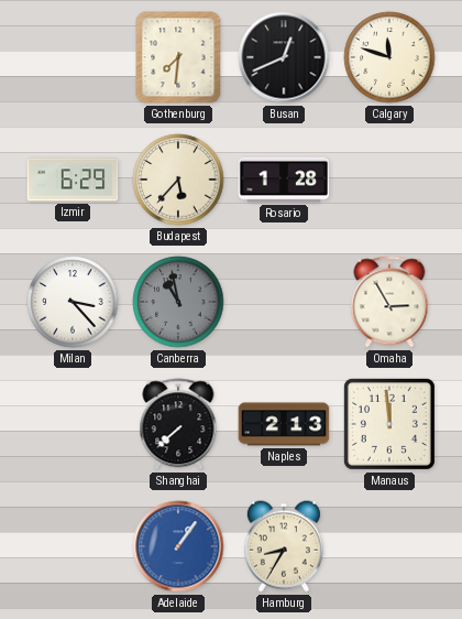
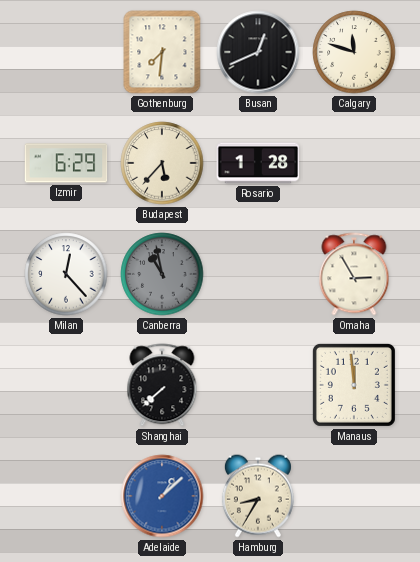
Milan: 3:23 -> 12:23 (66, 274)
Naples: 2:13 -> none (284, 424)
Adelaide: 1:06 -> 1:08 (162, 496)
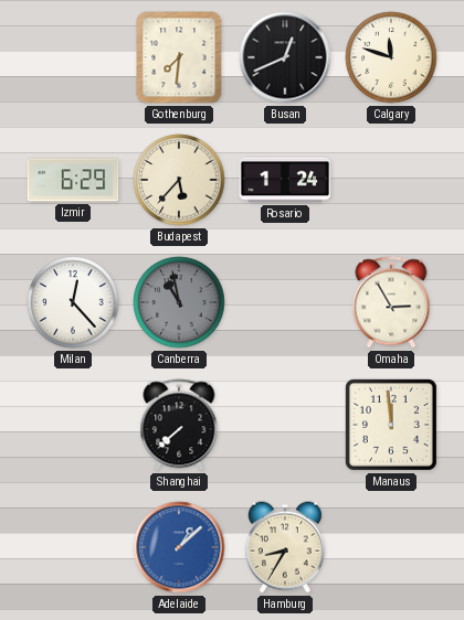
Rosario: 1:28 -> 1:24 (285, 180)
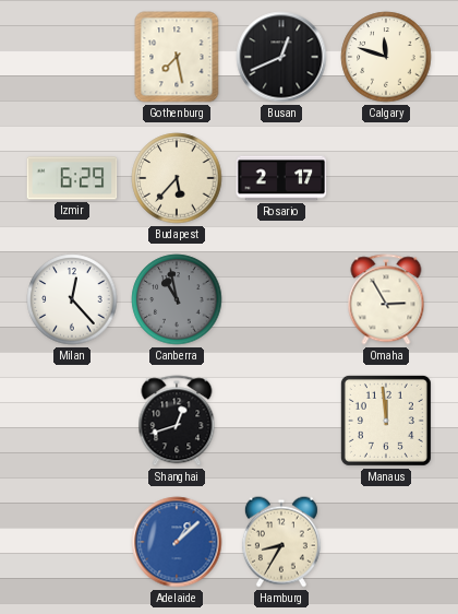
Gothenburg: 7:31 -> 7:28 (177, 57)
Rosario: 1:24 -> 2:17 (281, 178)
Shanghai: 7:38 -> 12:42 (177, 421)
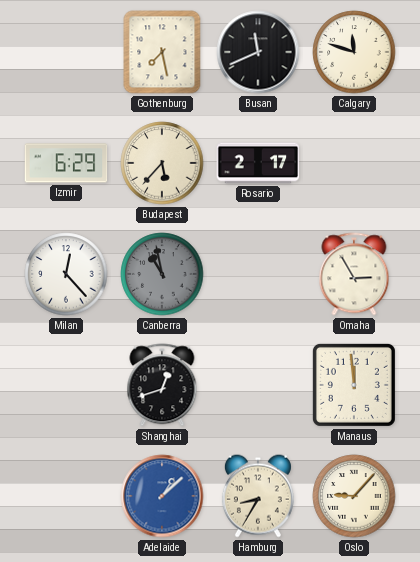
Busan: 12:41 -> 11:41 (258, 52)
Oslo: none -> 9:07 (354, 496)
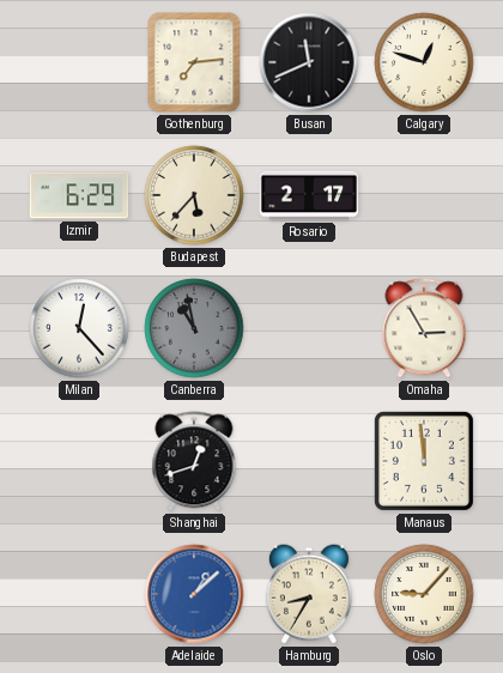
Gothenburg: 7:28 -> 7:14 (194, 62)
Calgary: 11:48 -> 12:48 (424, 62)
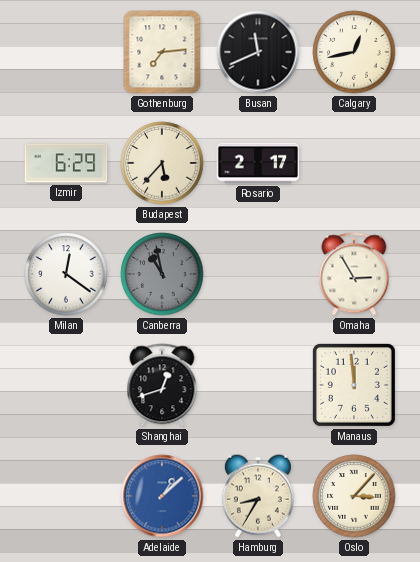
Calgary: 12:48 -> 12:43 (354, 52)
Milan: 12:23 -> 12:21 (66, 274)
Oslo: 9:07 -> 3:07 (354, 496)
